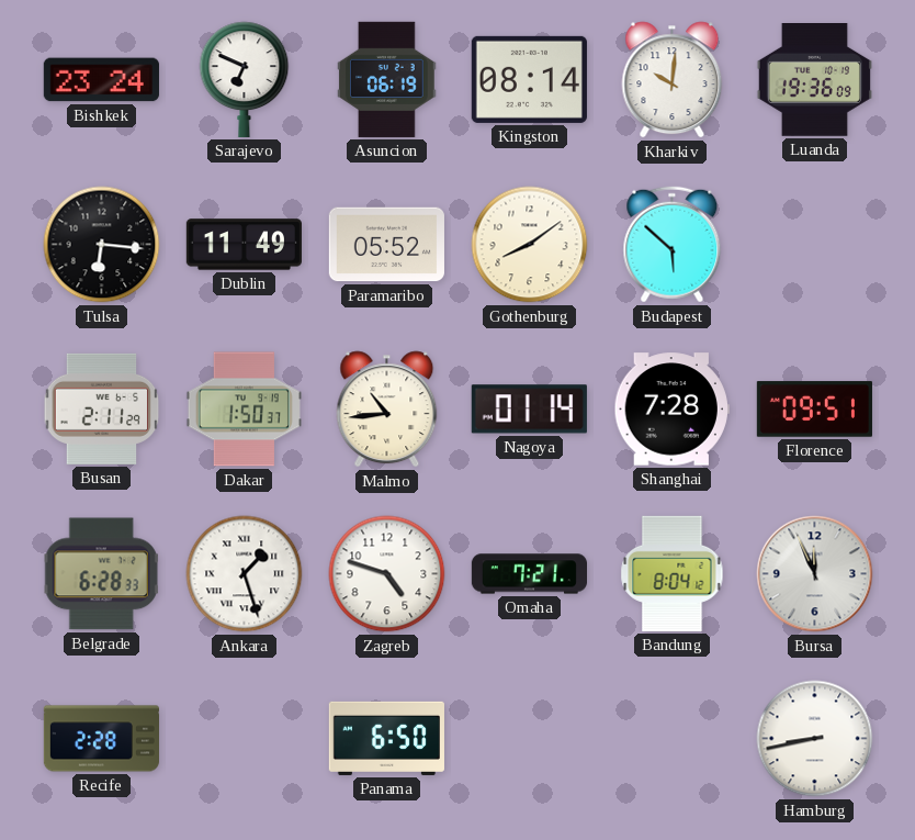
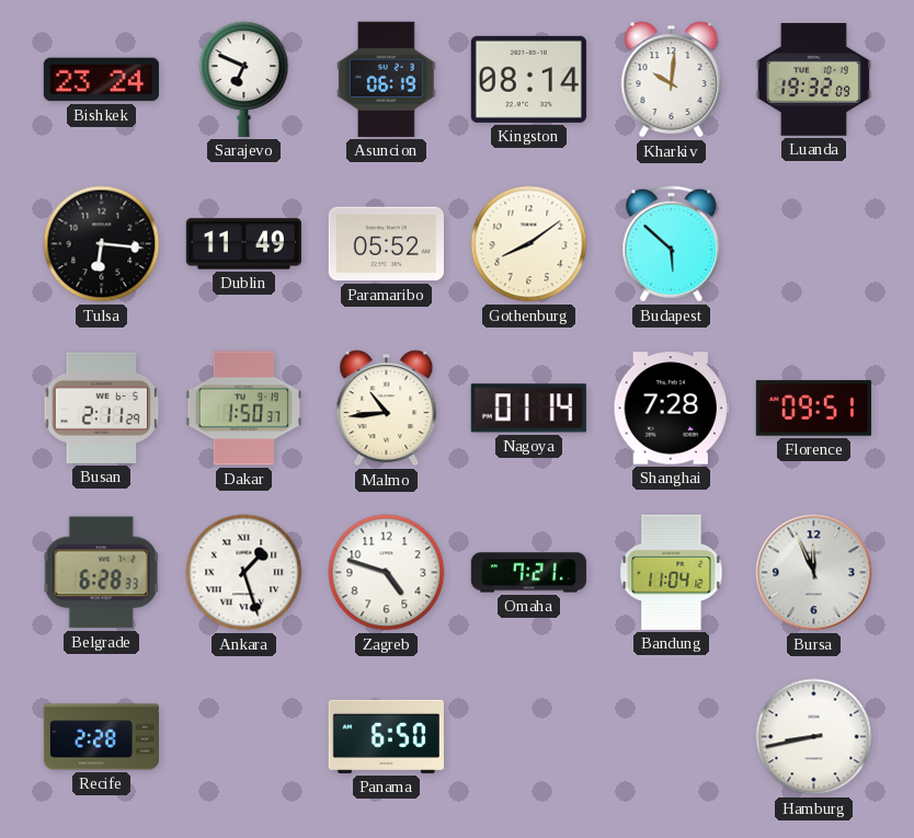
Luanda: 19:36 -> 19:32 (813, 80)
Bandung: 8:04 -> 11:04 (672, 572)
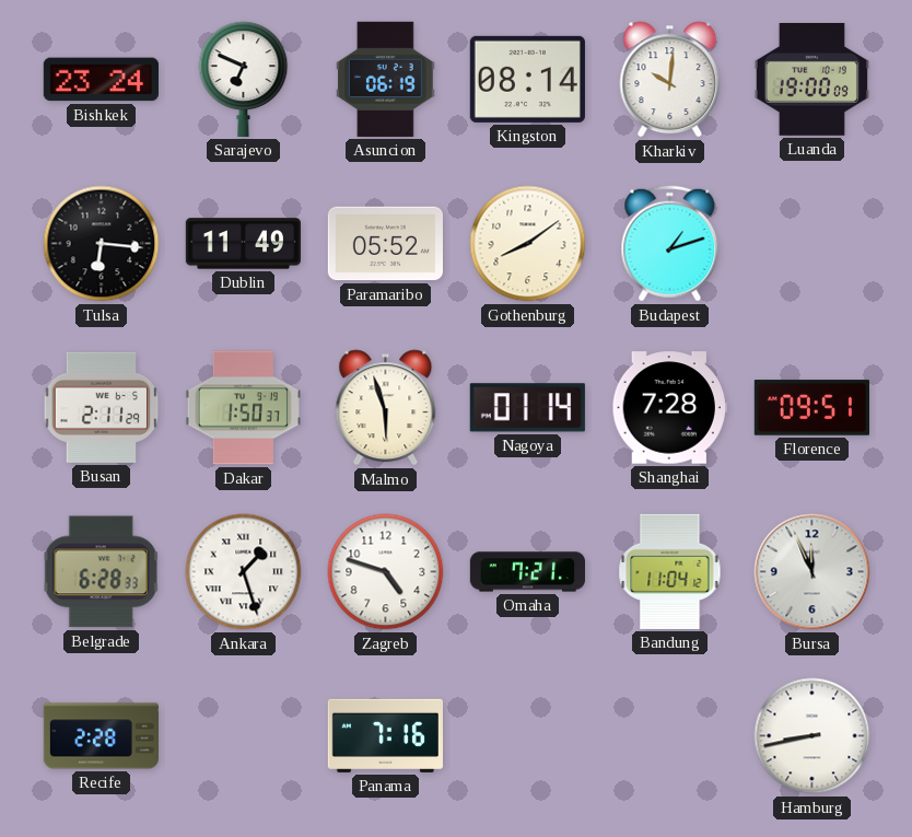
Luanda: 19:32 -> 19:00 (811, 80)
Budapest: 5:52 -> 1:12 (670, 244)
Malmo: 10:44 -> 5:57 (386, 408)
Panama: 6:50 -> 7:16 (385, 735)
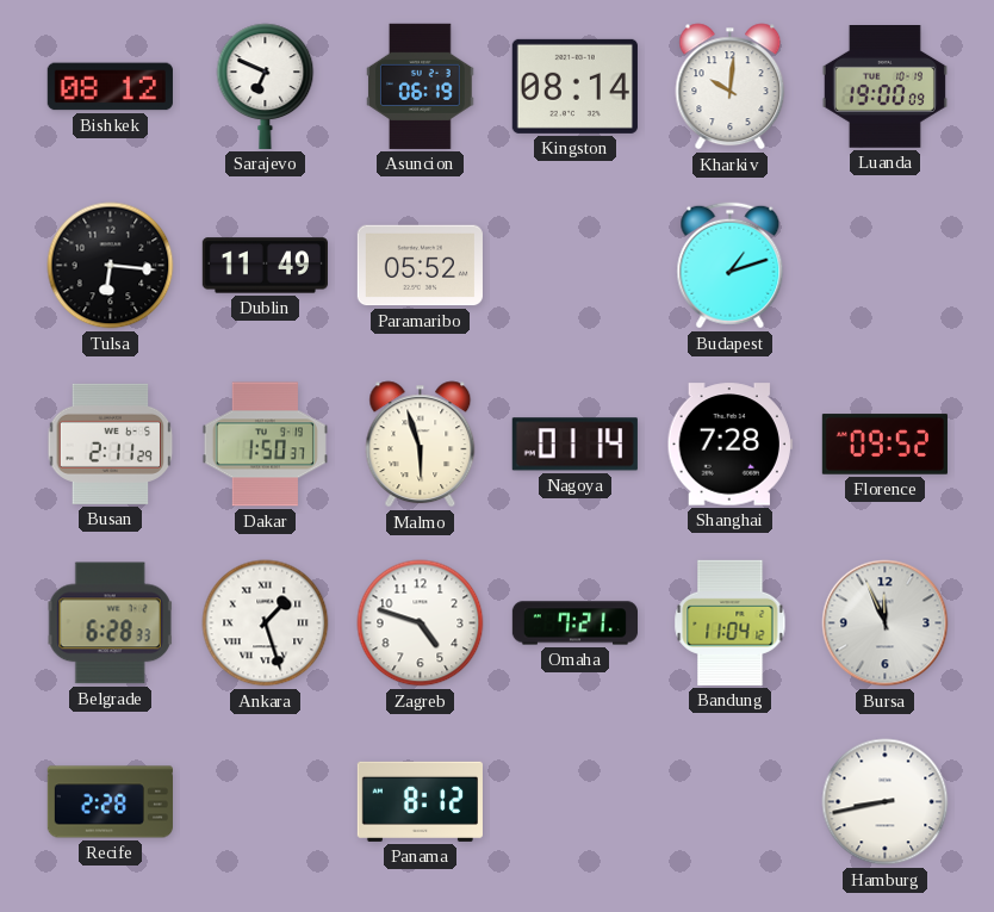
Bishkek: 23:24 -> 08:12 (110, 87)
Gothenburg: 8:09 -> none (528, 244)
Florence: 09:51 -> 09:52 (884, 445)
Panama: 7:16 -> 8:12 (420, 801)
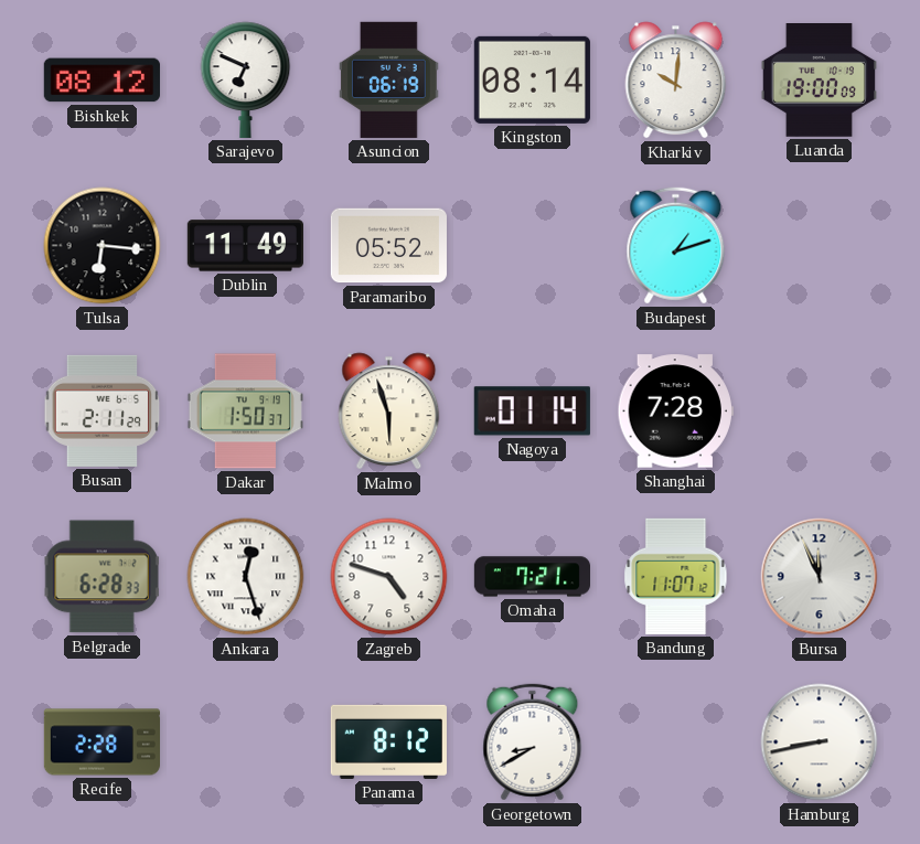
Florence: 09:52 -> none (884, 445)
Ankara: 1:27 -> 12:27 (246, 577)
Bandung: 11:04 -> 11:07 (676, 576)
Georgetown: none -> 8:40 (533, 742)
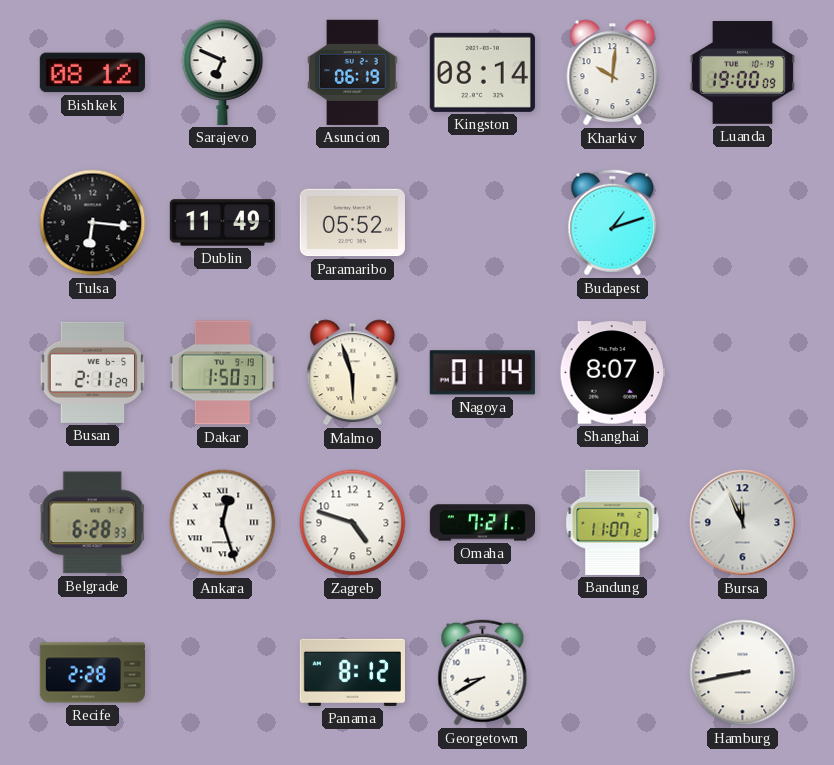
Shanghai: 7:28 -> 8:07 (612, 373)
